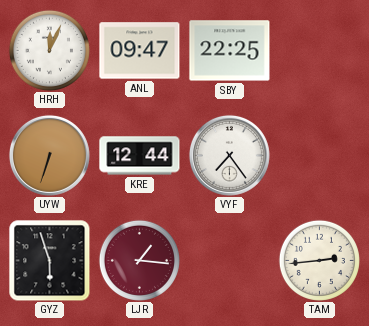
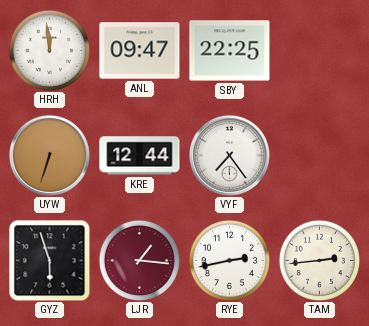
HRH: 12:04 -> 11:59 (49, 50)
RYE: none -> 2:43 (229, 260)
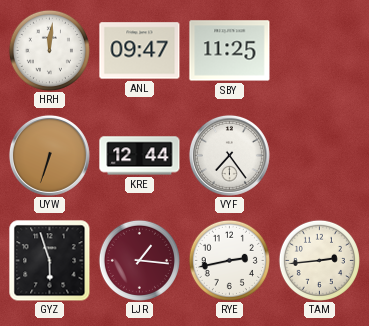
HRH: 11:59 -> 12:01 (49, 50)
SBY: 22:25 -> 11:25 (230, 51)
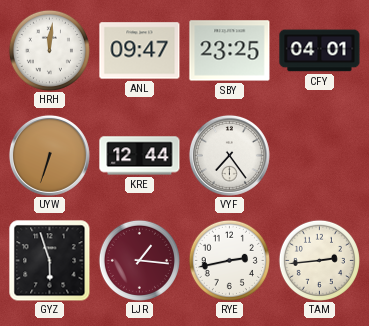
SBY: 11:25 -> 23:25 (230, 51)
CFY: none -> 04:01 (320, 51)
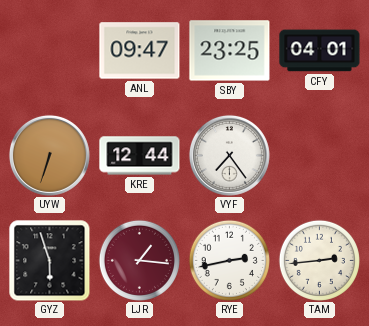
HRH: 12:01 -> none (49, 50)
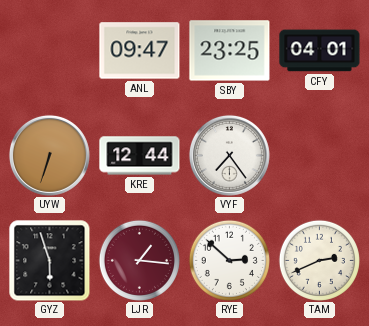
RYE: 2:43 -> 2:52 (229, 260)
TAM: 2:44 -> 2:41 (319, 260)
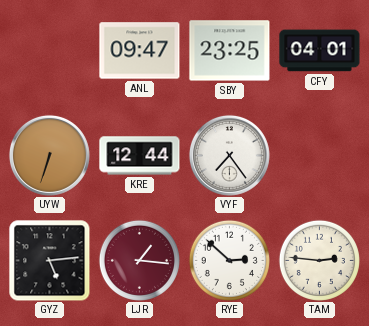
GYZ: 5:57 -> 5:14 (50, 261)
TAM: 2:41 -> 2:46 (319, 260)
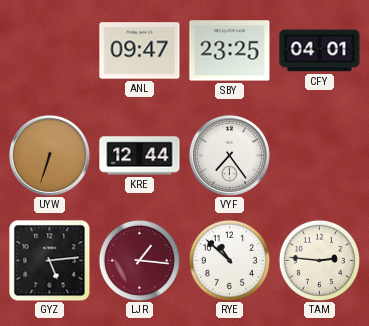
RYE: 2:52 -> 10:52 (229, 260)
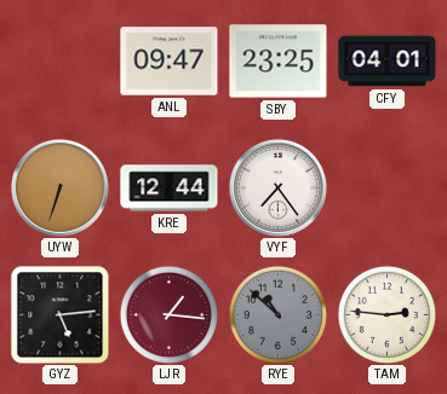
RYE dial: white -> grey (277, 314)
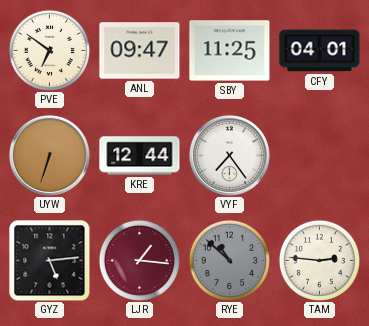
PVE: none -> 6:51 (49, 50)
SBY: 23:25 -> 11:25 (230, 51)
